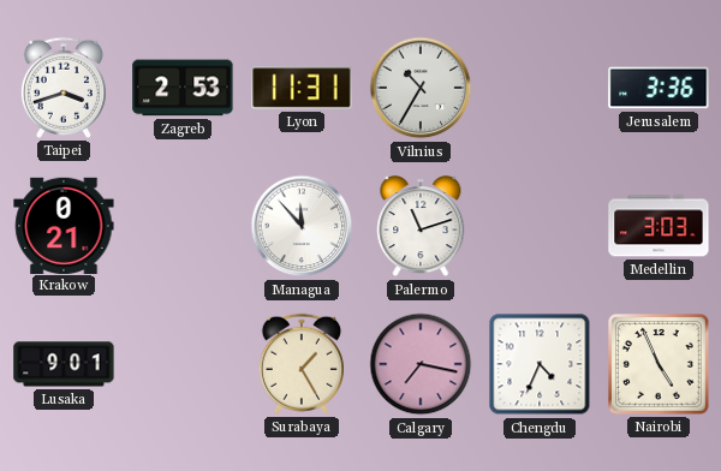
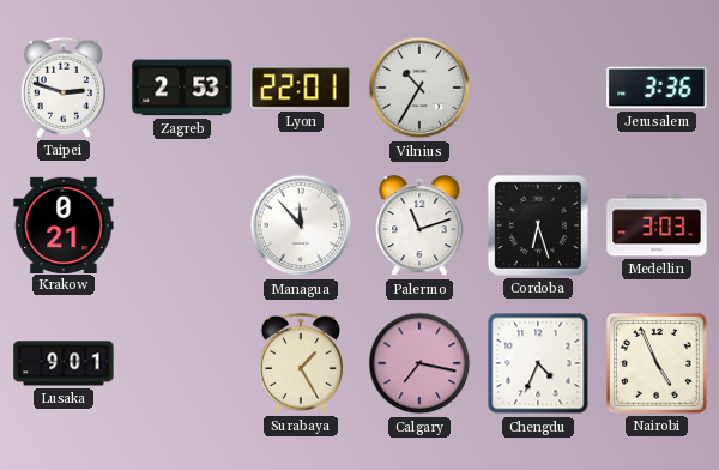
Taipei: 3:42 -> 2:48 (64, 88)
Lyon: 11:31 -> 22:01 (301, 88)
Cordoba: none -> 6:27 (538, 225)
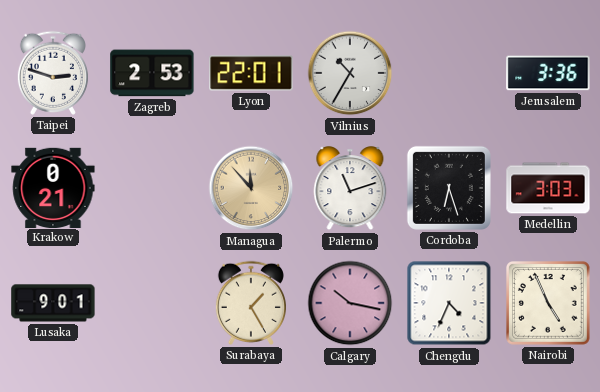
Managua dial: white -> champagne (251, 188)
Calgary: 7:17 -> 10:17 (350, 303)
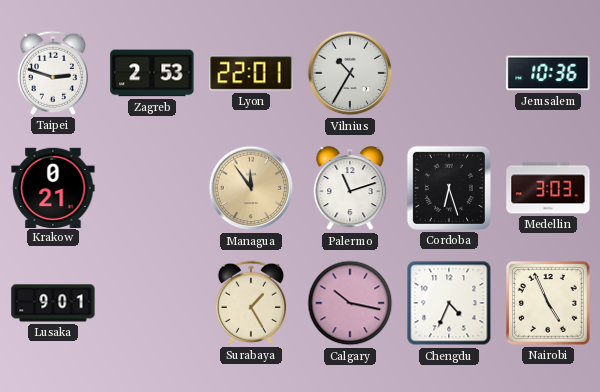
Jerusalem: 3:36 -> 10:36 (548, 73)
Managua: 11:53 -> 11:54 (251, 188)
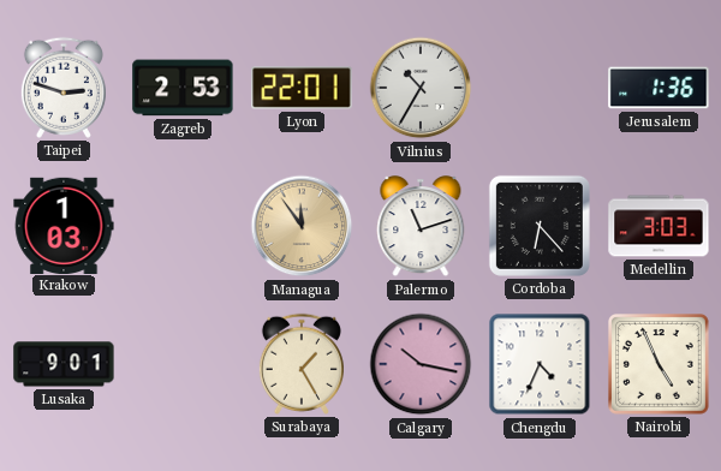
Jerusalem: 10:36 -> 1:36 (659, 88)
Krakow: 0:21 -> 1:03 (64, 225)
Cordoba: 6:27 -> 6:23 (540, 226)
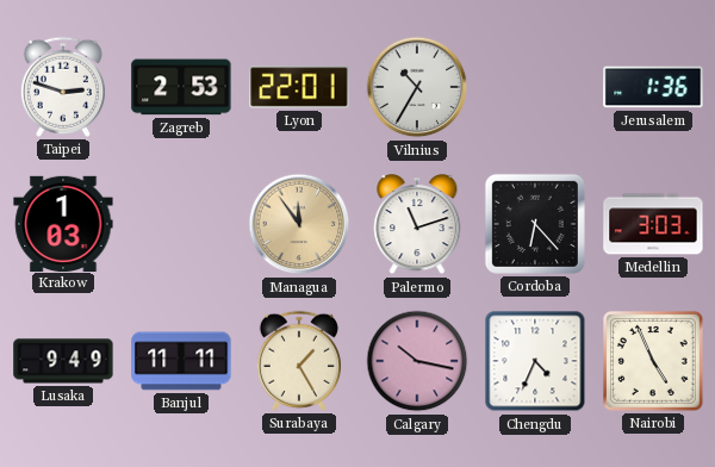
Lusaka: 9:01 -> 9:49 (63, 361)
Banjul: none -> 11:11 (181, 361)
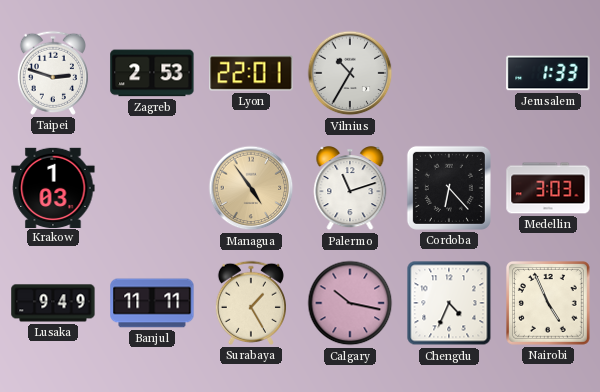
Jerusalem: 1:36 -> 1:33 (548, 73)
Managua: 11:54 -> 4:54 (251, 188)
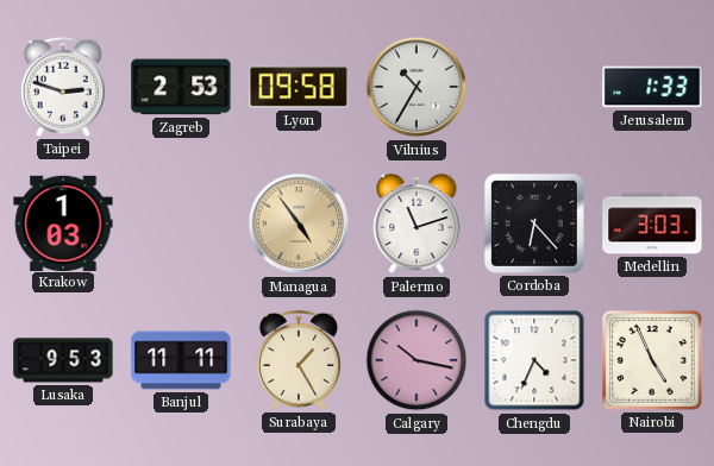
Lyon: 22:01 -> 09:58 (299, 87)
Lusaka: 9:49 -> 9:53 (63, 360)
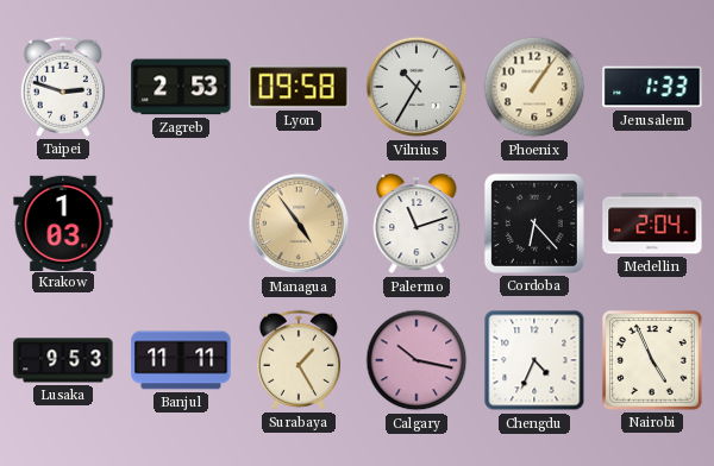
Phoenix: none -> 1:06 (534, 87)
Medellin: 3:03 -> 2:04 (652, 223)
